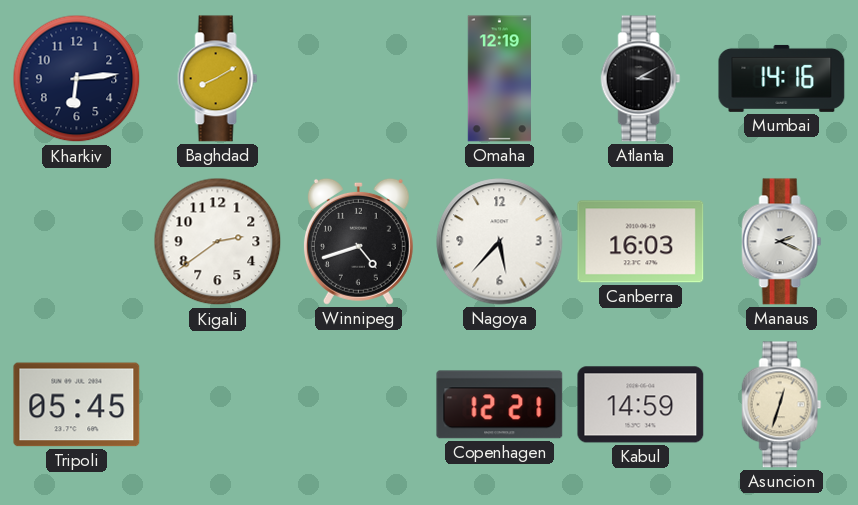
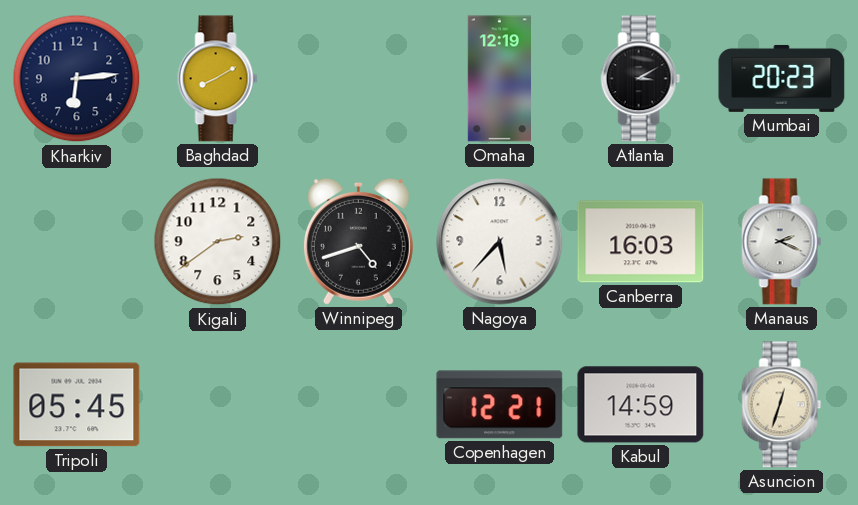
Mumbai: 14:16 -> 20:23 (782, 78)
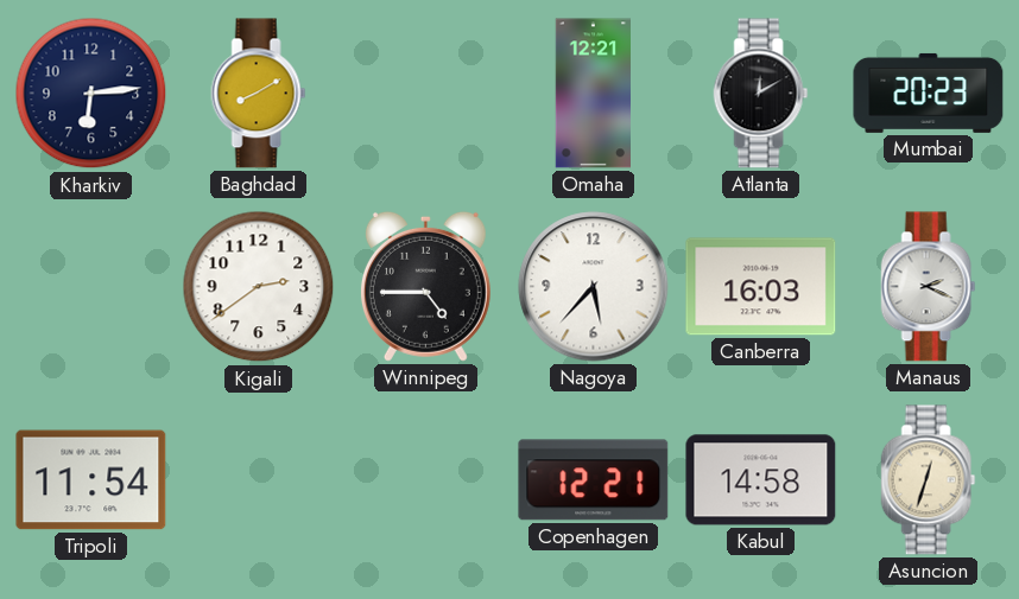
Omaha: 12:19 -> 12:21 (593, 94)
Atlanta: 3:10 -> 12:10 (761, 94)
Winnipeg: 4:42 -> 4:45 (425, 286)
Tripoli: 05:45 -> 11:54 (91, 480)
Kabul: 14:59 -> 14:58 (761, 480)
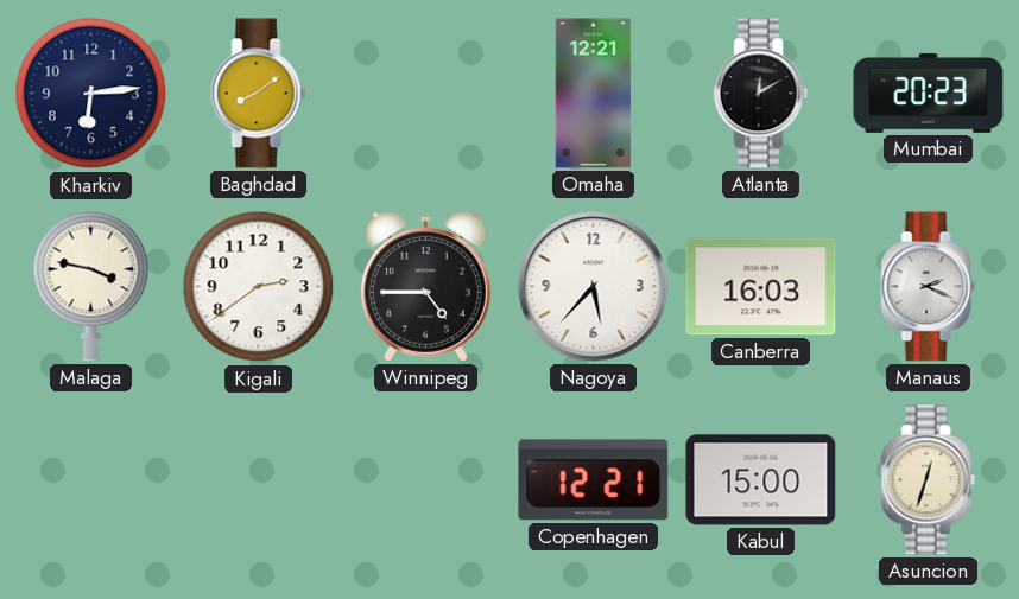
Baghdad: 8:10 -> 8:09 (259, 94)
Malaga: none -> 3:47 (91, 286)
Tripoli: 11:54 -> none (91, 480)
Kabul: 14:58 -> 15:00 (761, 480)
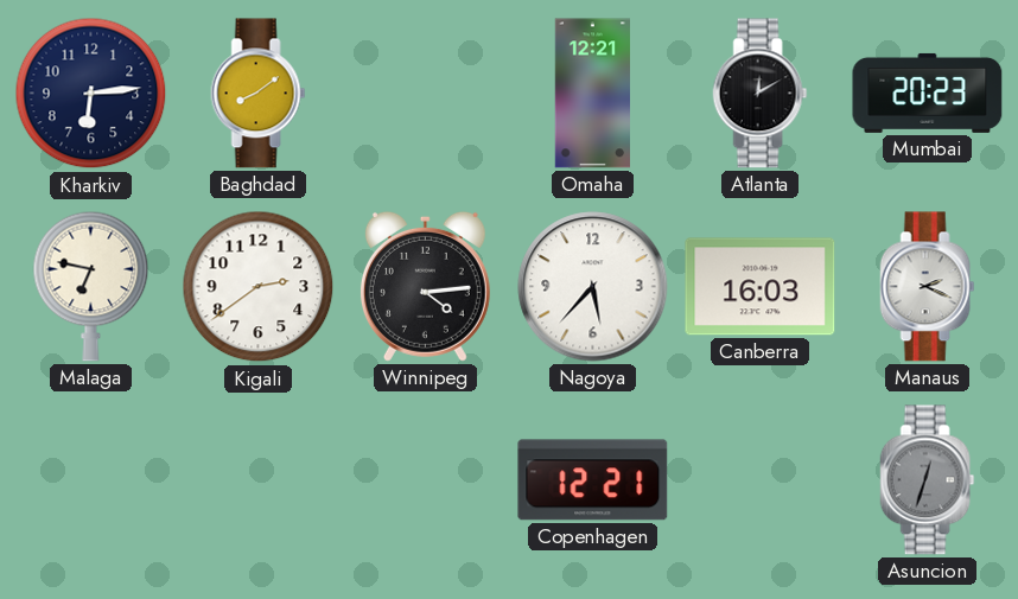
Malaga: 3:47 -> 6:47 (91, 286)
Winnipeg: 4:45 -> 4:14 (425, 286)
Kabul: 15:00 -> none (761, 480)
Asuncion dial: cream -> grey (928, 480)
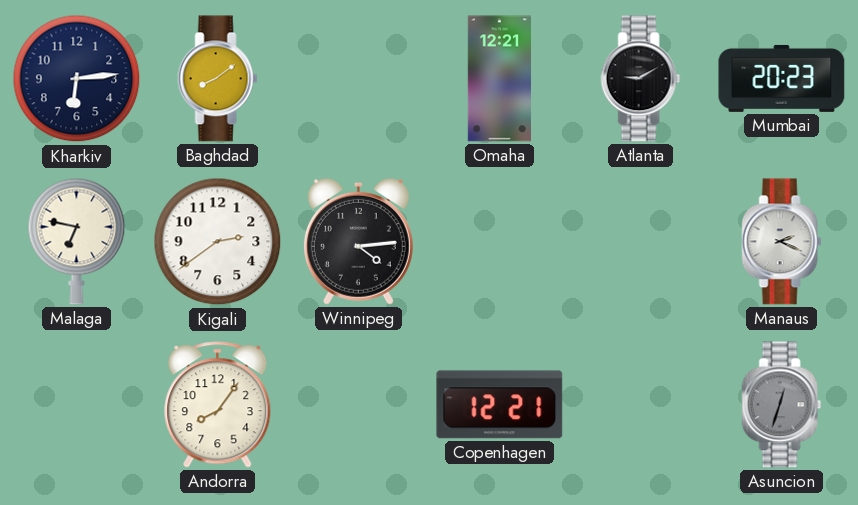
Atlanta: 12:10 -> 9:10 (641, 79)
Nagoya: 5:37 -> none (593, 287)
Canberra: 16:03 -> none (761, 287)
Andorra: none -> 8:06 (218, 405)
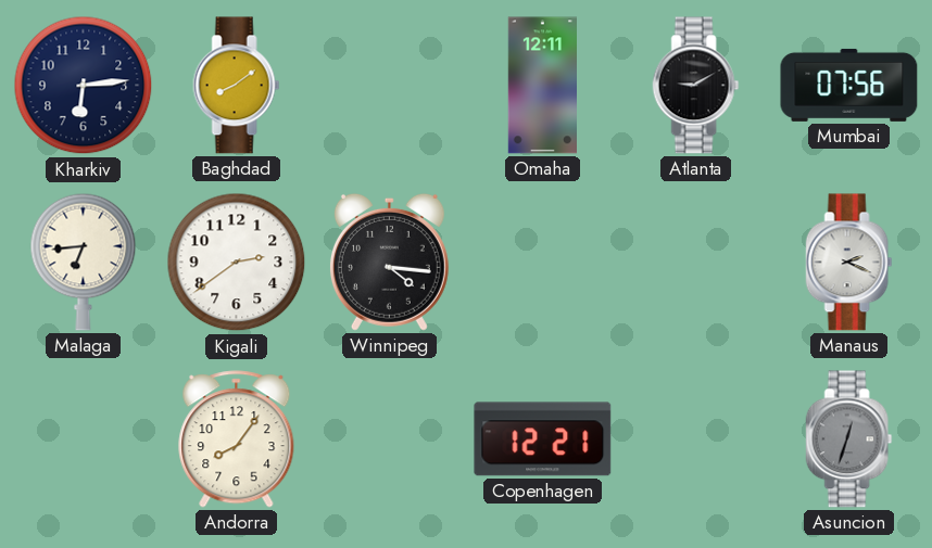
Omaha: 12:21 -> 12:11 (542, 86)
Mumbai: 20:23 -> 07:56 (849, 85)
Malaga: 6:47 -> 6:44 (84, 262)
Winnipeg: 4:14 -> 4:16 (389, 262)
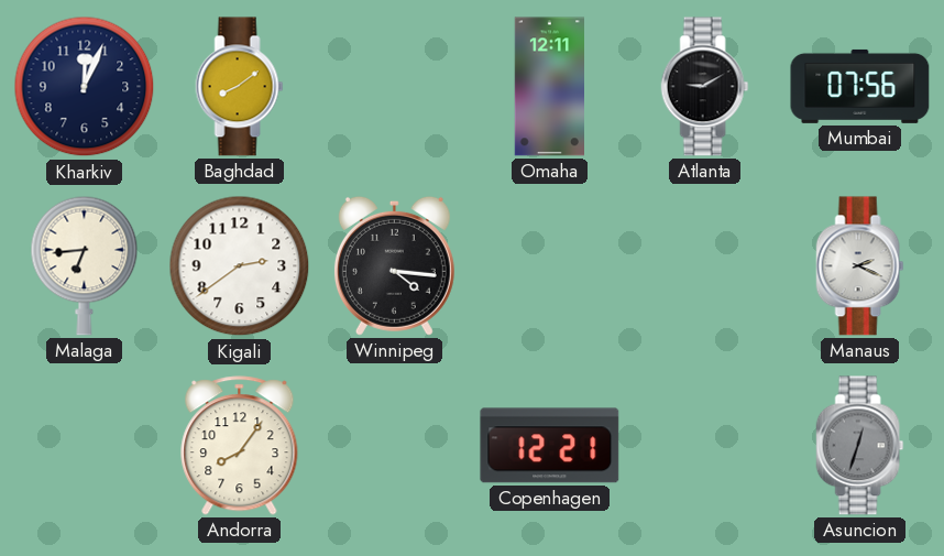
Kharkiv: 6:14 -> 12:04 (85, 87)
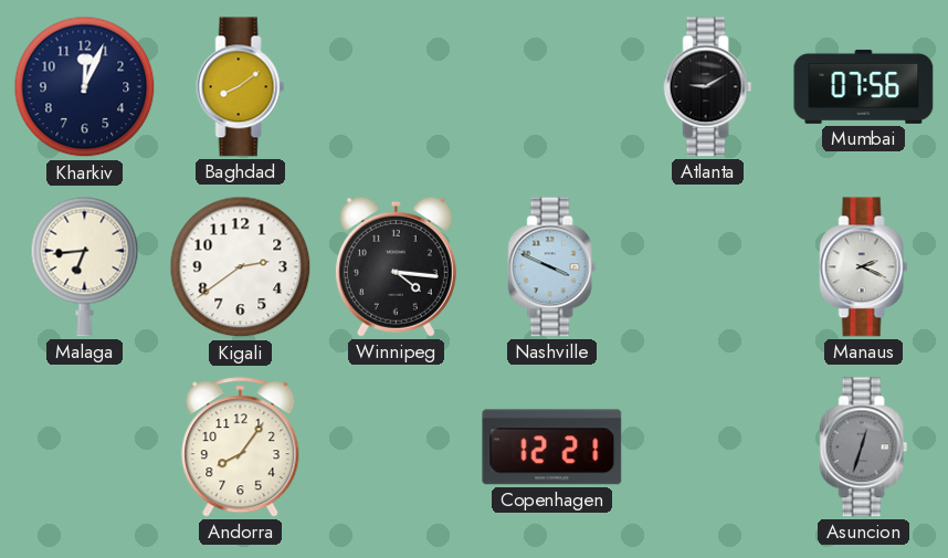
Omaha: 12:11 -> none (549, 87)
Nashville: none -> 3:49 (552, 267)
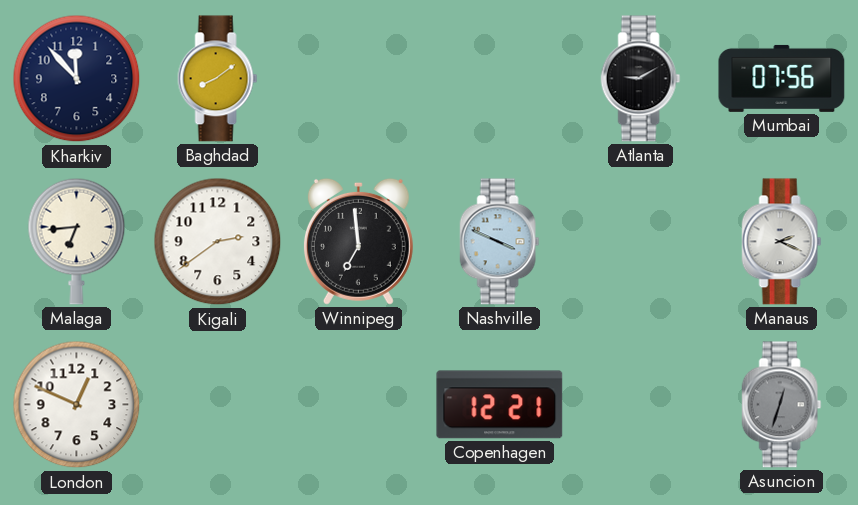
Kharkiv: 12:04 -> 11:53 (77, 79)
Winnipeg: 4:16 -> 6:59 (358, 241)
London: none -> 12:49 (77, 405)
Andorra: 8:06 -> none (241, 448)
